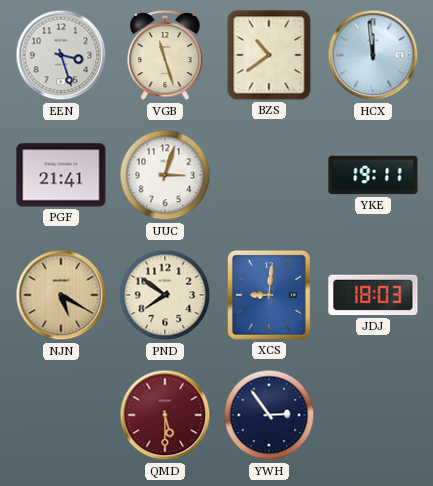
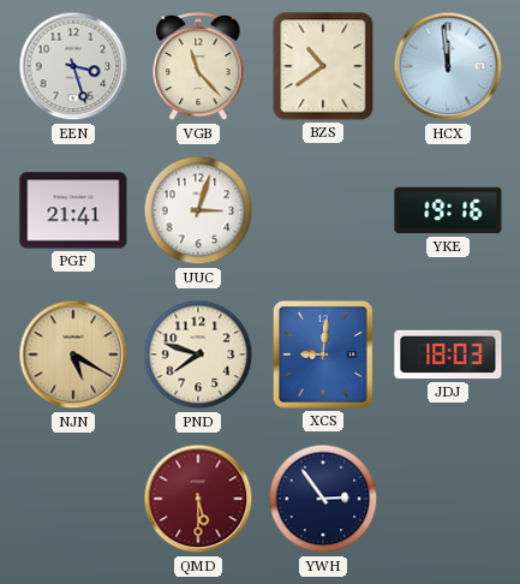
VGB: 11:27 -> 11:23 (198, 67)
YKE: 19:11 -> 19:16 (448, 210)
PND: 7:51 -> 7:48 (198, 354)
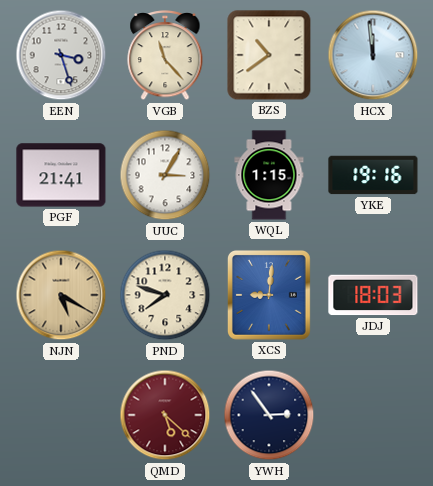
UUC: 3:03 -> 3:05 (165, 175)
WQL: none -> 1:15 (269, 175)
QMD: 5:30 -> 5:22 (165, 415)
